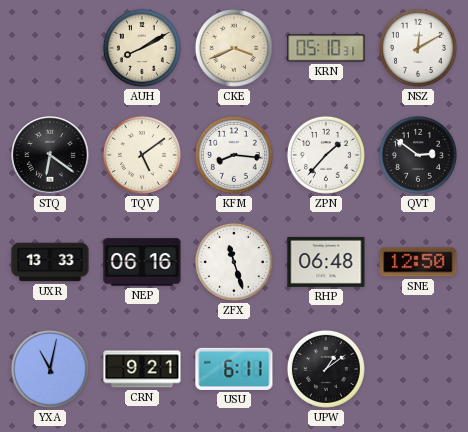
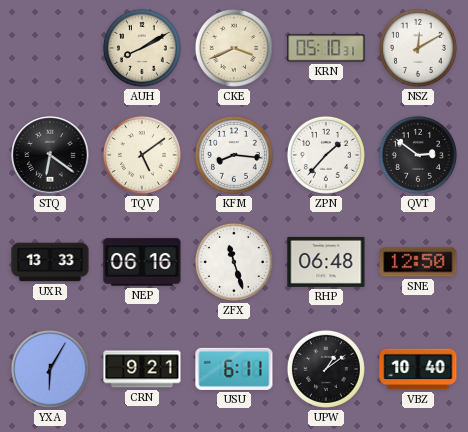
YXA: 11:02 -> 6:05 (50, 369)
VBZ: none -> 10:40 (418, 369)
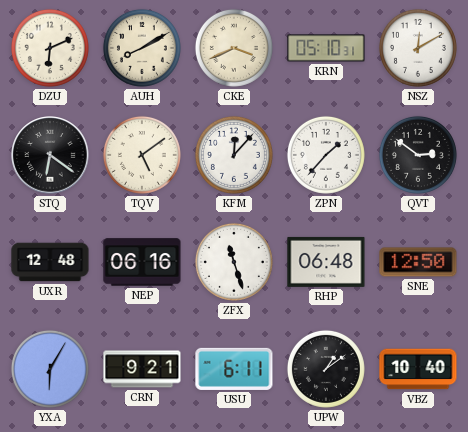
DZU: none -> 6:11 (50, 48)
KFM: 8:16 -> 12:07 (234, 155)
UXR: 13:33 -> 12:48 (50, 262)
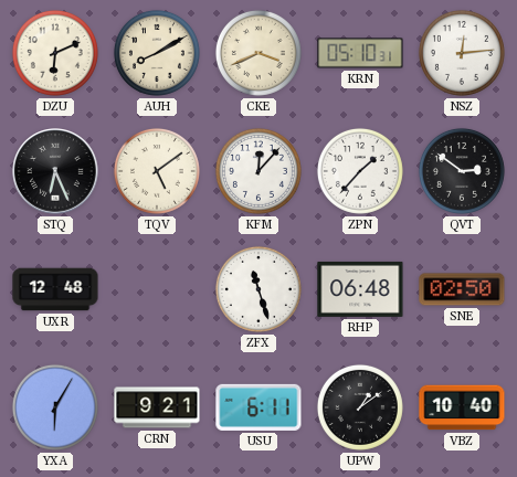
NSZ: 12:10 -> 12:14 (462, 53)
STQ: 6:21 -> 6:26 (55, 171)
NEP: 06:16 -> none (142, 262)
SNE: 12:50 -> 02:50 (462, 289)
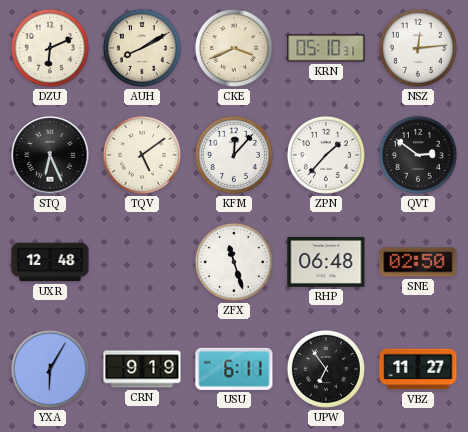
CRN: 9:21 -> 9:19 (142, 369)
UPW: 1:09 -> 6:54 (326, 369)
VBZ: 10:40 -> 11:27 (418, 369)
